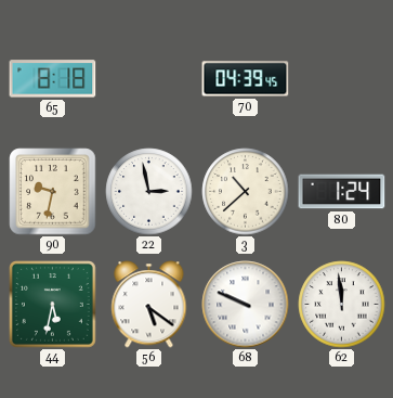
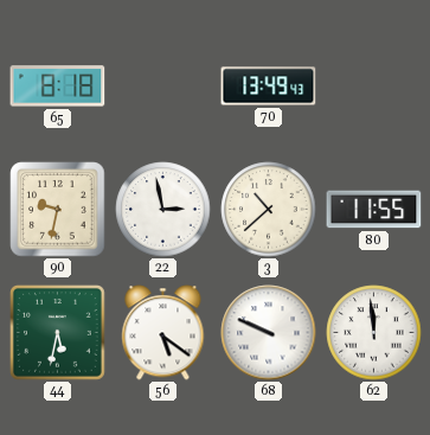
70: 04:39 -> 13:49 (269, 87)
80: 1:24 -> 11:55 (374, 210)
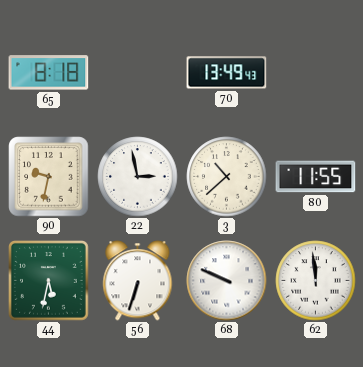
56: 5:21 -> 6:33 (138, 281)
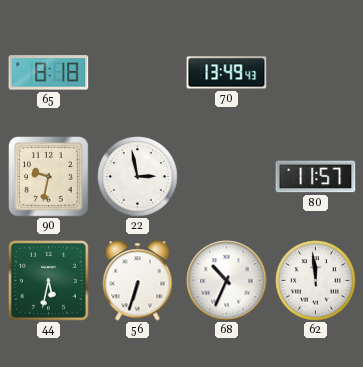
3: 10:38 -> none (227, 177)
80: 11:55 -> 11:57 (316, 177)
68: 9:49 -> 10:34 (227, 281)
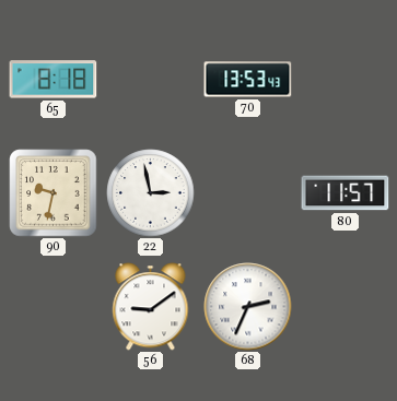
70: 13:49 -> 13:53 (248, 80)
44: 5:32 -> none (49, 281)
56: 6:33 -> 9:09 (151, 307)
68: 10:34 -> 2:34 (248, 307)
62: 11:59 -> none (316, 281)
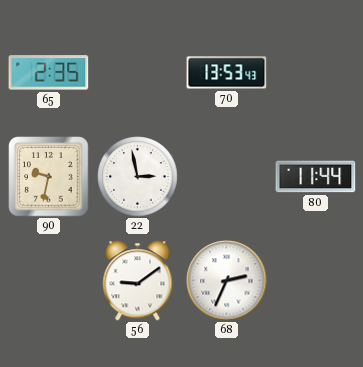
65: 8:18 -> 2:35 (49, 73)
80: 11:57 -> 11:44 (316, 177)
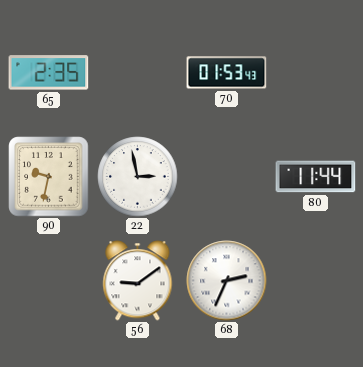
70: 13:53 -> 01:53 (227, 73)
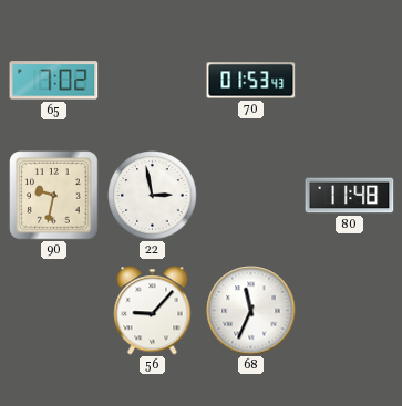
65: 2:35 -> 7:02 (54, 81)
80: 11:44 -> 11:48 (350, 196)
56: 9:09 -> 9:07 (153, 311)
68: 2:34 -> 11:34 (251, 311)
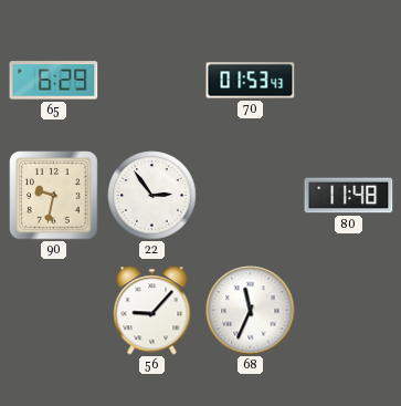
65: 7:02 -> 6:29 (54, 81)
22: 2:58 -> 2:54 (152, 196)
